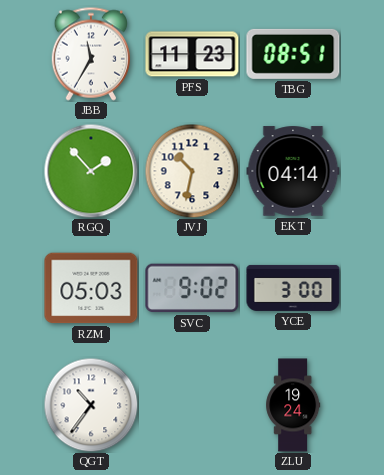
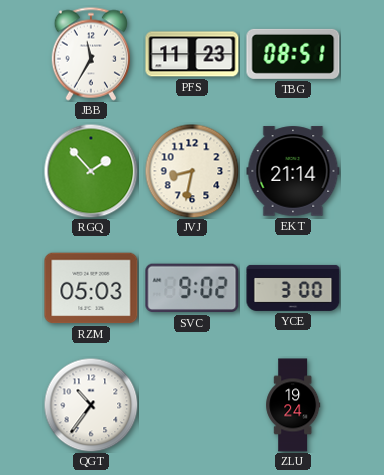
JVJ: 10:32 -> 8:32 (192, 171)
EKT: 04:14 -> 21:14 (293, 171)
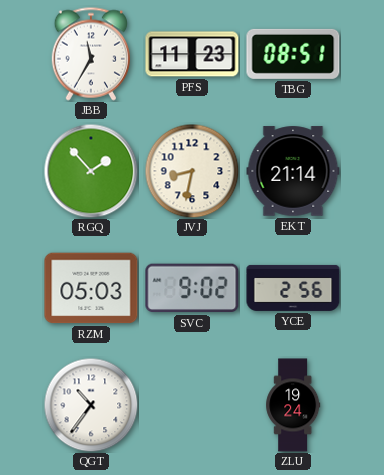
YCE: 3:00 -> 2:56 (293, 288)
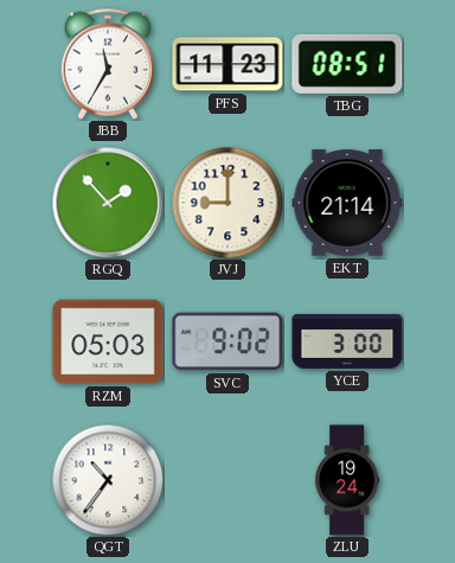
JVJ: 8:32 -> 9:00 (227, 203)
YCE: 2:56 -> 3:00 (347, 341)
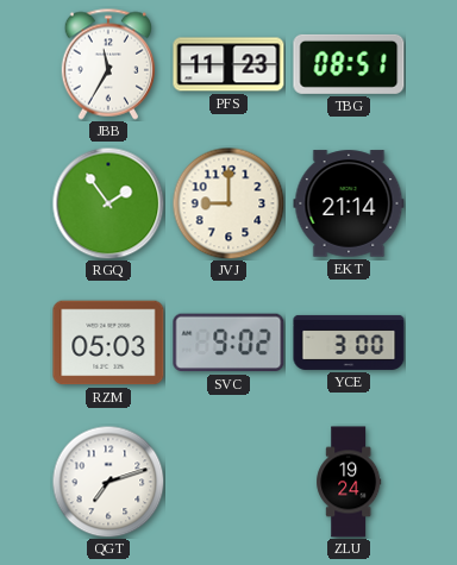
RGQ: 1:53 -> 1:54 (108, 203)
QGT: 10:36 -> 7:12 (108, 482)
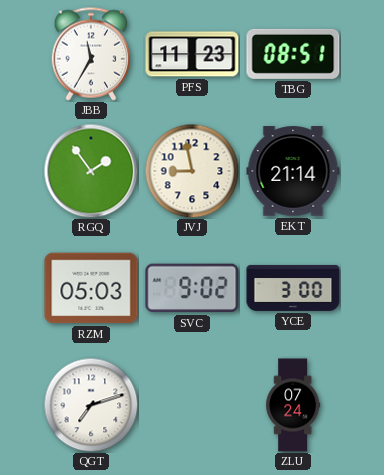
JVJ: 9:00 -> 8:58 (192, 171)
ZLU: 19:24 -> 07:24 (293, 405)
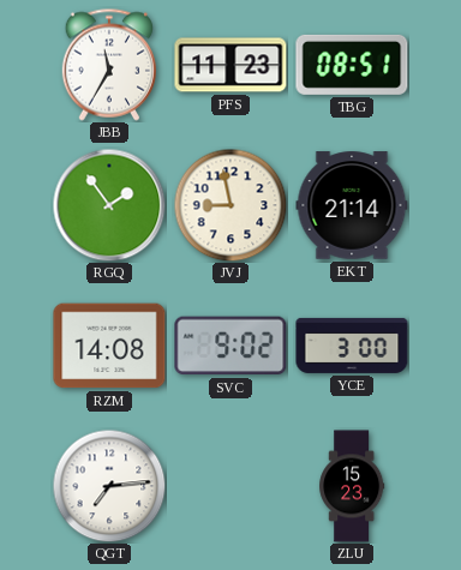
RZM: 05:03 -> 14:08 (109, 346)
QGT: 7:12 -> 7:14 (109, 486)
ZLU: 07:24 -> 15:23 (352, 486)
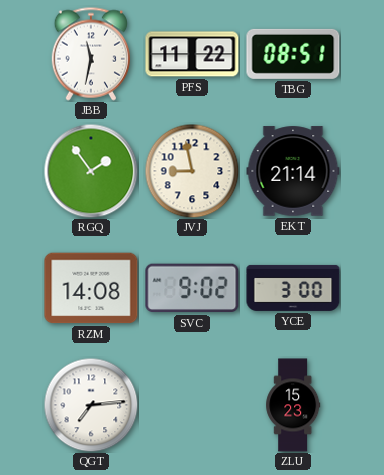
JBB: 11:35 -> 11:32 (90, 54)
PFS: 11:23 -> 11:22 (192, 54)
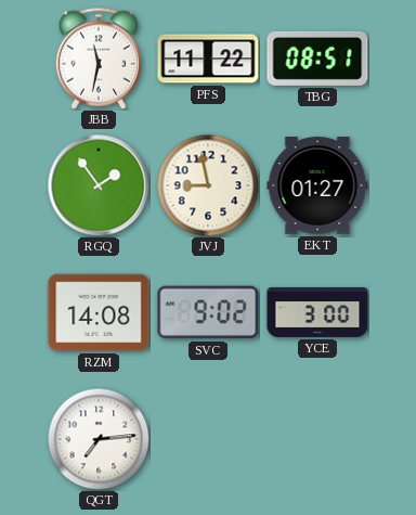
EKT: 21:14 -> 01:27 (317, 185)
ZLU: 15:23 -> none (293, 405)
